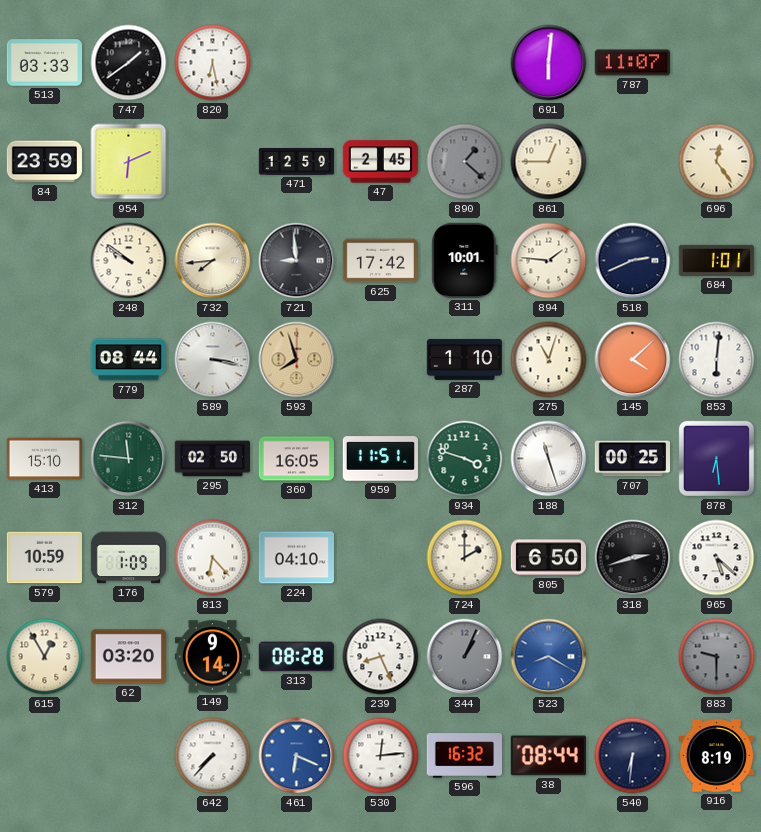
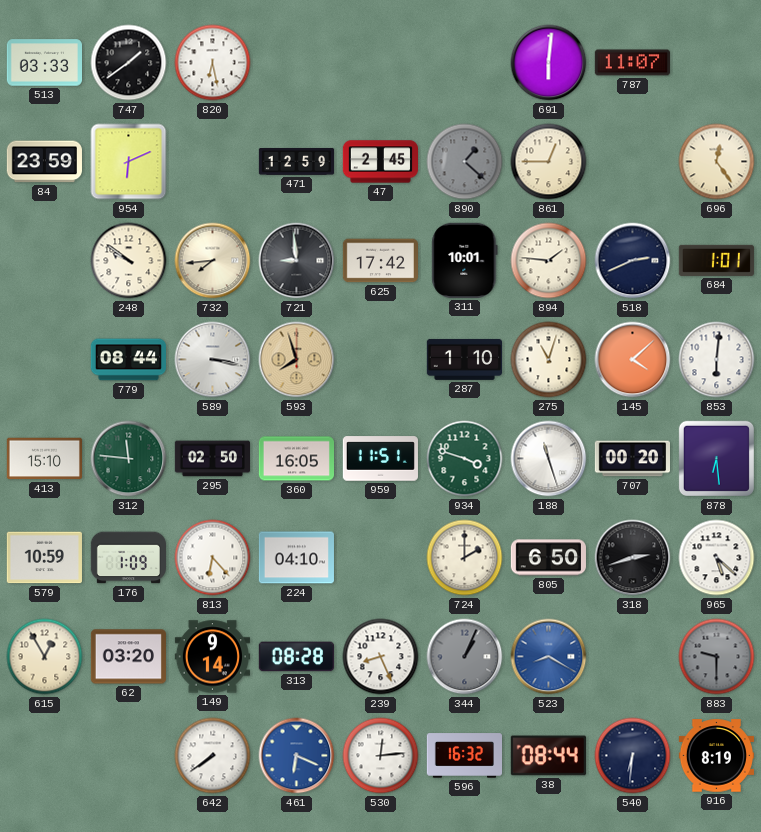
707: 00:25 -> 00:20 (632, 459)
642: 7:37 -> 7:39 (213, 756)
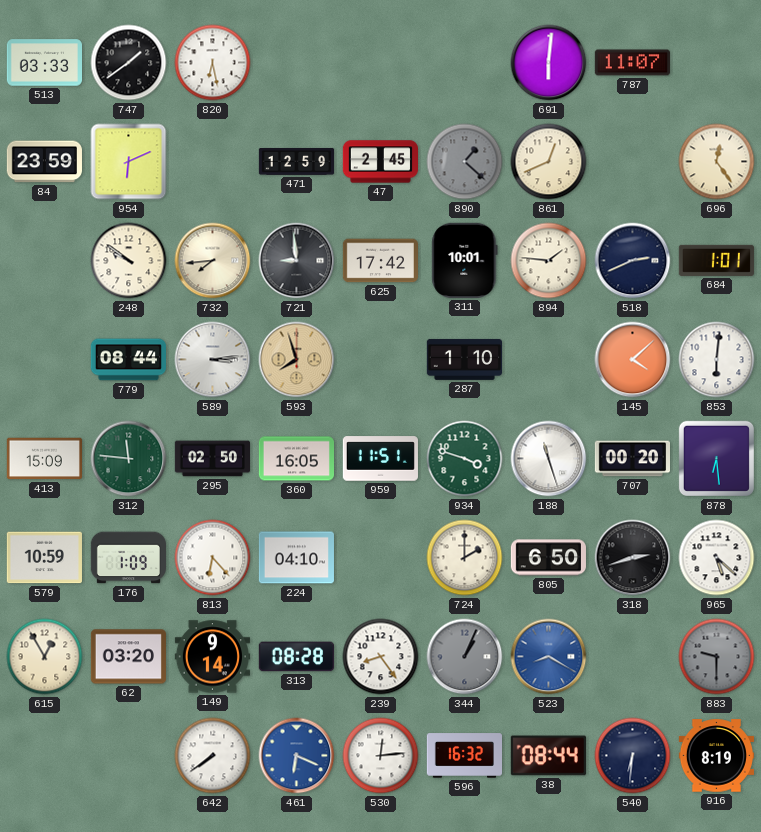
861: 12:45 -> 12:41 (549, 162)
589: 3:17 -> 3:14 (213, 360)
275: 11:03 -> none (549, 360)
413: 15:10 -> 15:09 (44, 459)
239: 8:26 -> 8:24 (381, 657)
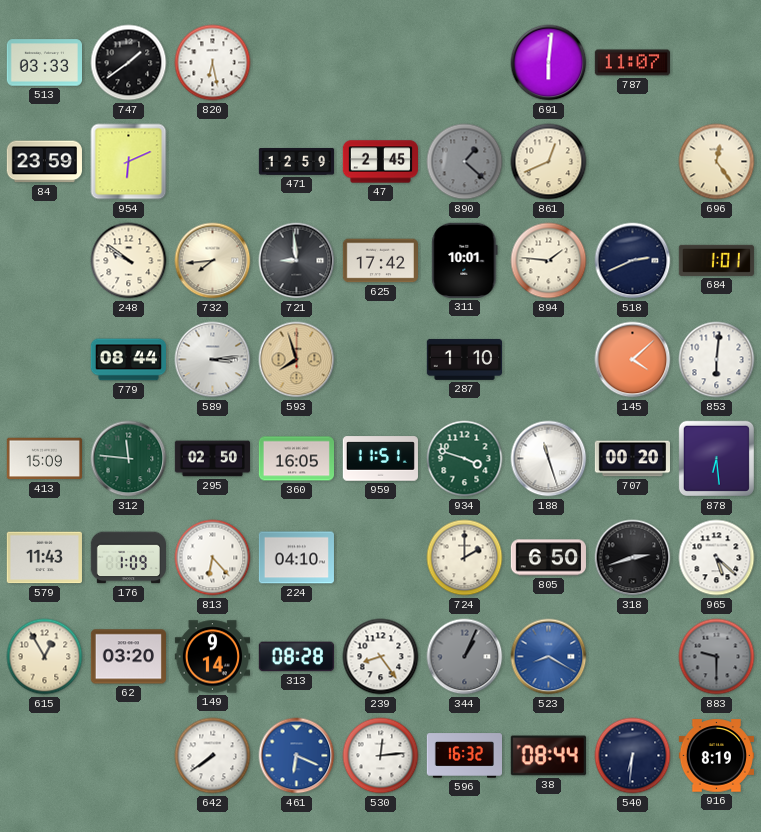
579: 10:59 -> 11:43 (44, 558)
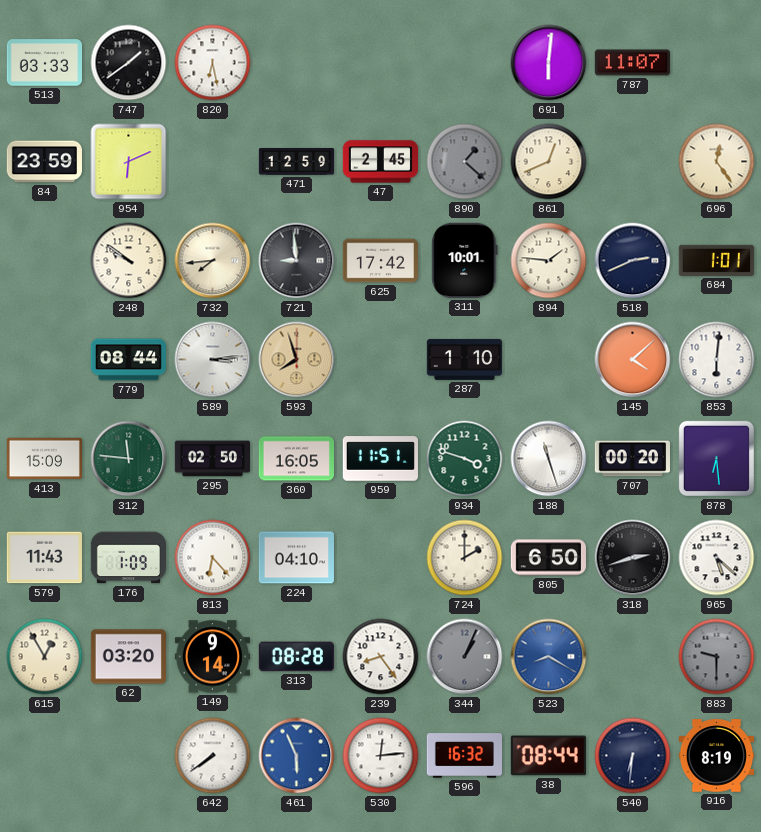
461: 6:19 -> 5:56 (297, 756)
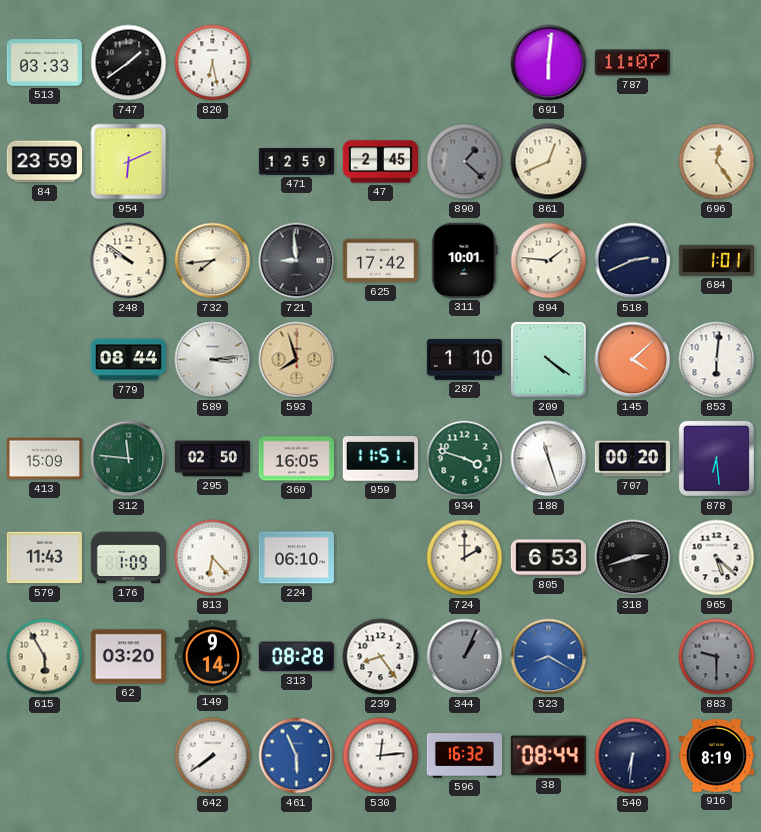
209: none -> 4:21 (548, 359)
224: 04:10 -> 06:10 (296, 558)
805: 6:50 -> 6:53 (548, 558)
615: 12:55 -> 5:55 (45, 657)
